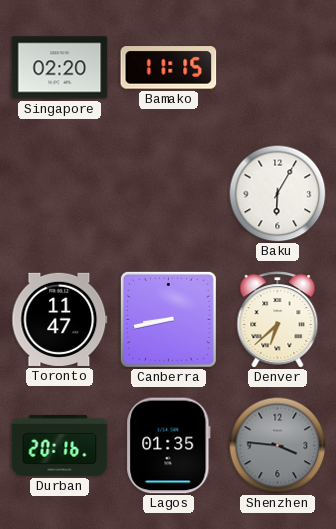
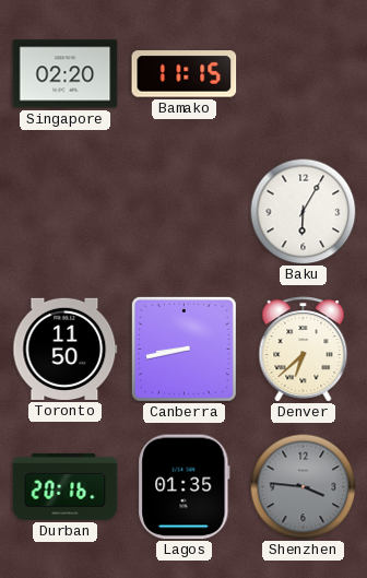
Toronto: 11:47 -> 11:50 (66, 349)
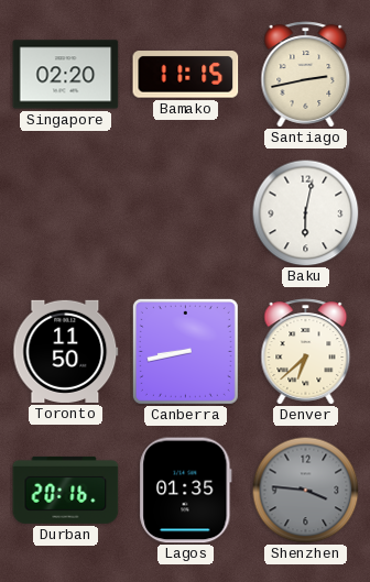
Santiago: none -> 2:43 (306, 75)
Baku: 6:05 -> 6:02 (305, 212)
